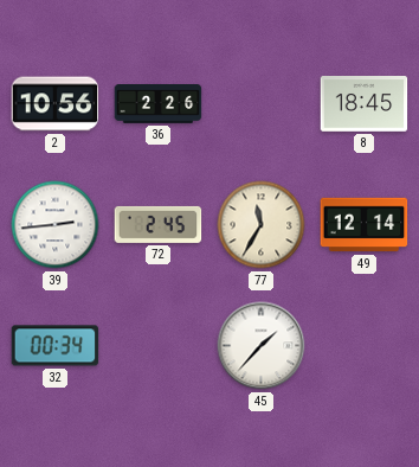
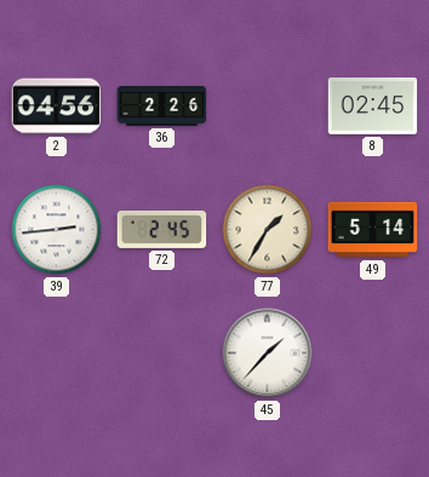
2: 10:56 -> 04:56 (57, 107)
8: 18:45 -> 02:45 (373, 107)
77: 11:35 -> 1:35 (268, 230)
49: 12:14 -> 5:14 (373, 230)
32: 00:34 -> none (56, 346)
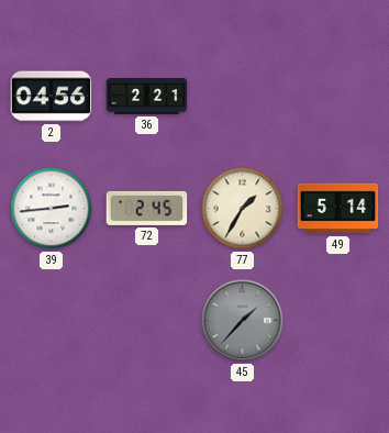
36: 2:26 -> 2:21 (147, 97)
8: 02:45 -> none (373, 107)
45 dial: white -> grey (243, 321)
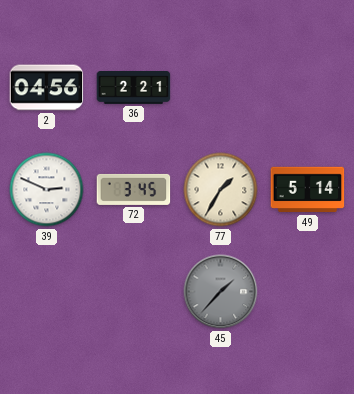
39: 2:44 -> 2:49 (47, 190)
72: 2:45 -> 3:45 (134, 189)
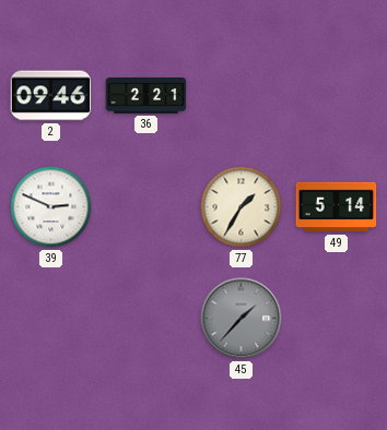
2: 04:56 -> 09:46 (51, 96)
72: 3:45 -> none (134, 189)
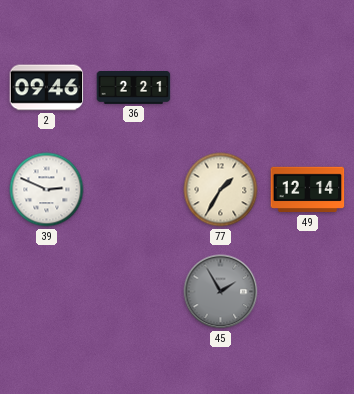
49: 5:14 -> 12:14 (308, 190)
45: 1:37 -> 1:55 (221, 292)
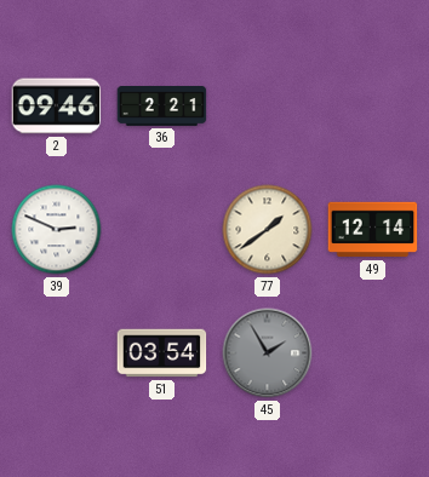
77: 1:35 -> 1:39 (268, 230)
51: none -> 03:54 (162, 354)
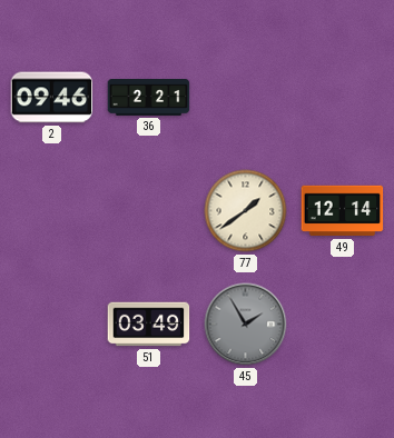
39: 2:49 -> none (57, 230)
51: 03:54 -> 03:49 (149, 325)
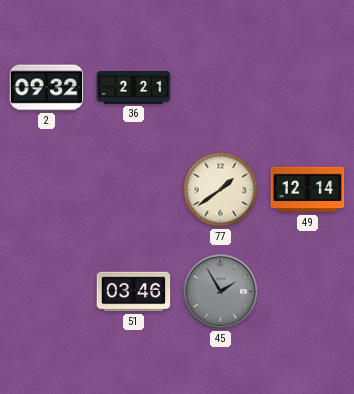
2: 09:46 -> 09:32 (47, 88)
51: 03:49 -> 03:46 (134, 292)
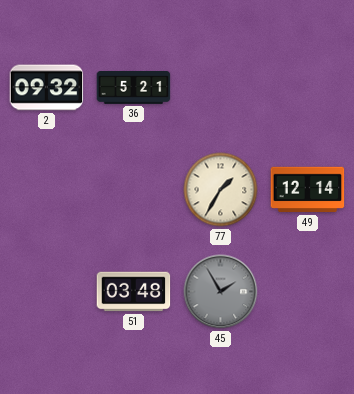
36: 2:21 -> 5:21 (134, 88)
77: 1:39 -> 1:35 (221, 190)
51: 03:46 -> 03:48 (134, 292)
